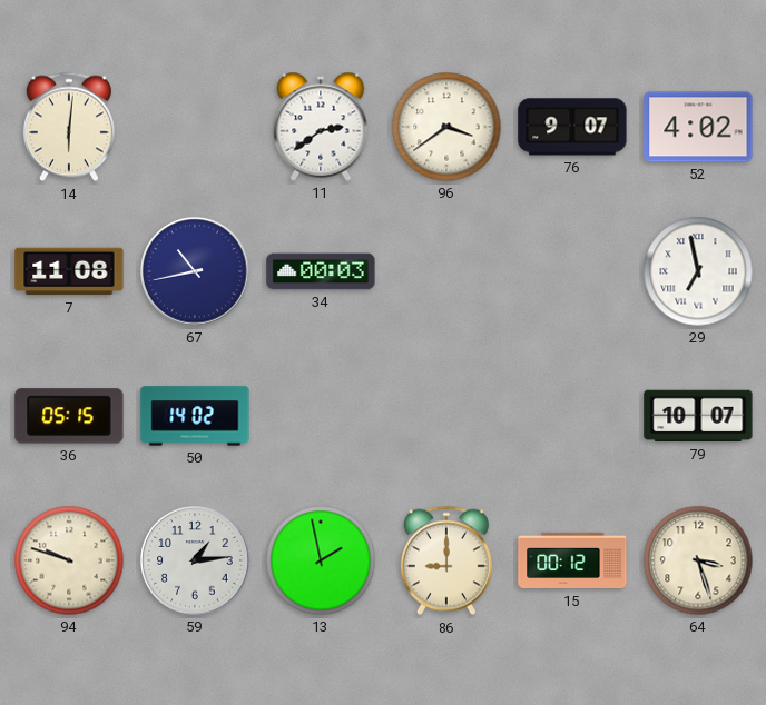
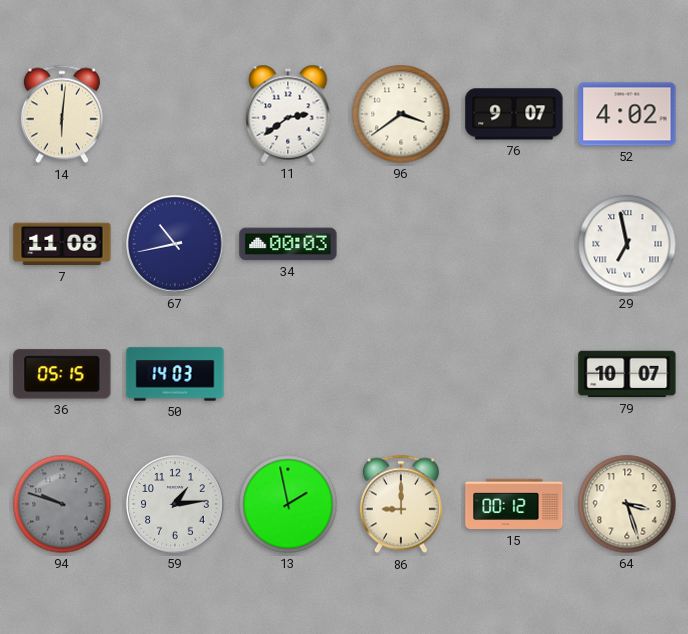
50: 14:02 -> 14:03 (175, 374)
94 dial: cream -> grey (62, 504)
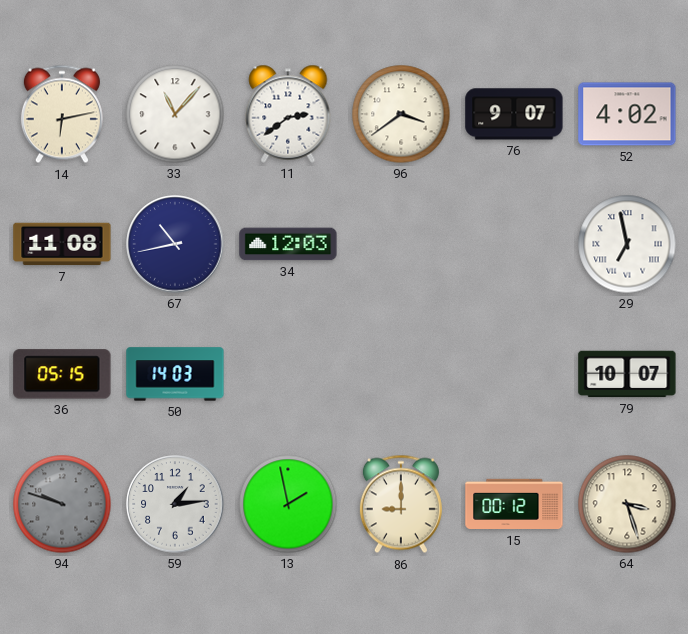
14: 6:01 -> 6:13 (62, 114)
33: none -> 11:07 (175, 114)
34: 00:03 -> 12:03 (288, 244)
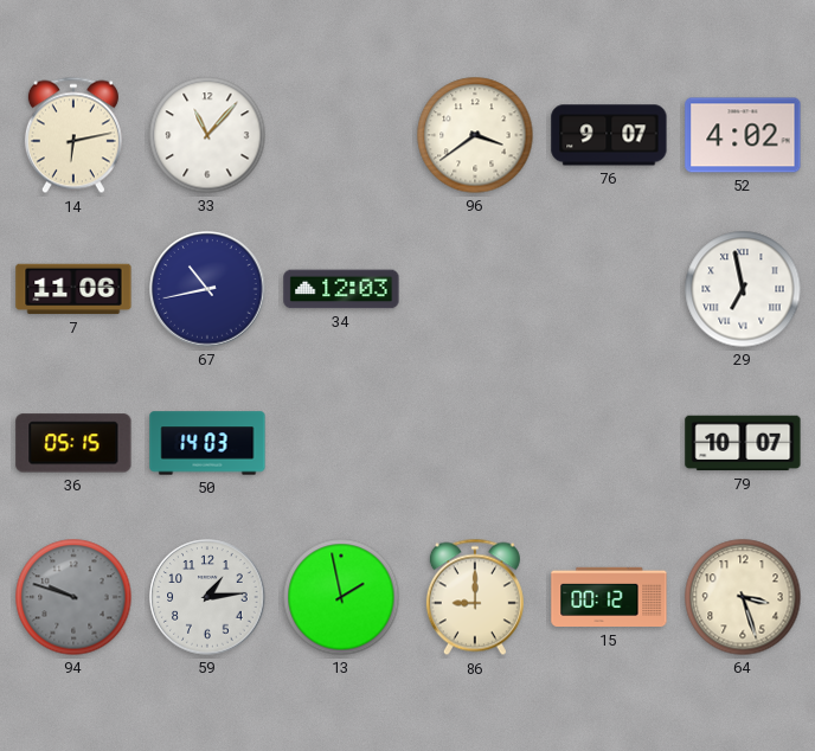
11: 2:39 -> none (288, 114)
7: 11:08 -> 11:06 (73, 289)
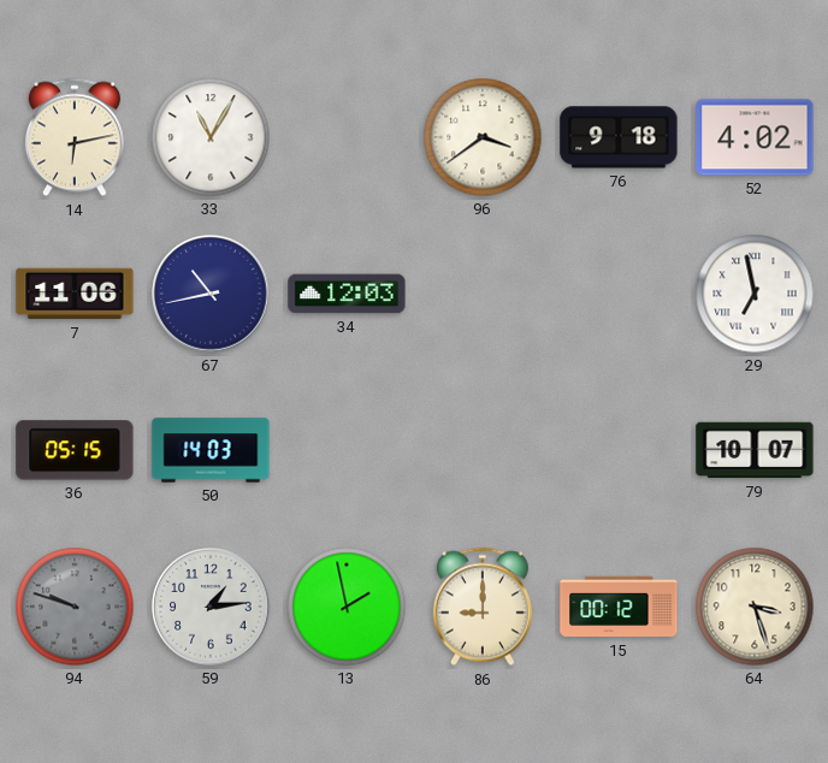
33: 11:07 -> 11:05 (211, 137)
76: 9:07 -> 9:18 (619, 137)
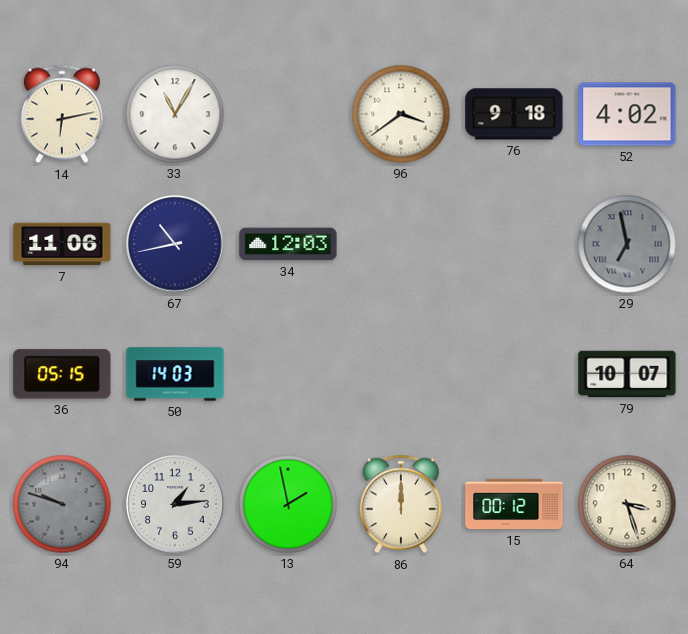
29 dial: white -> grey (627, 244)
86: 9:00 -> 12:00 (401, 504)
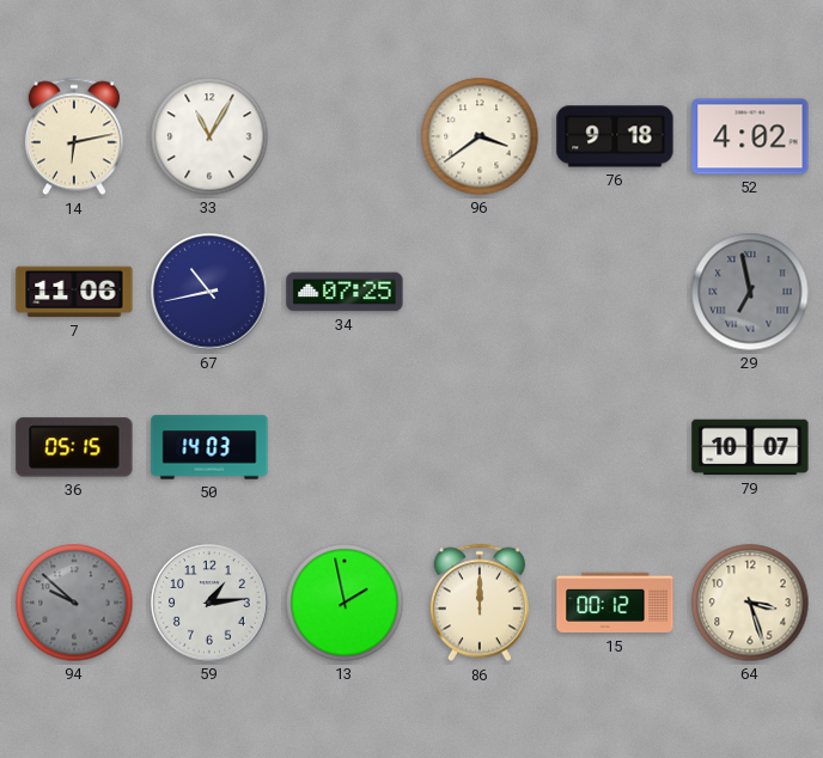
34: 12:03 -> 07:25 (345, 292)
94: 9:48 -> 9:52 (74, 603)
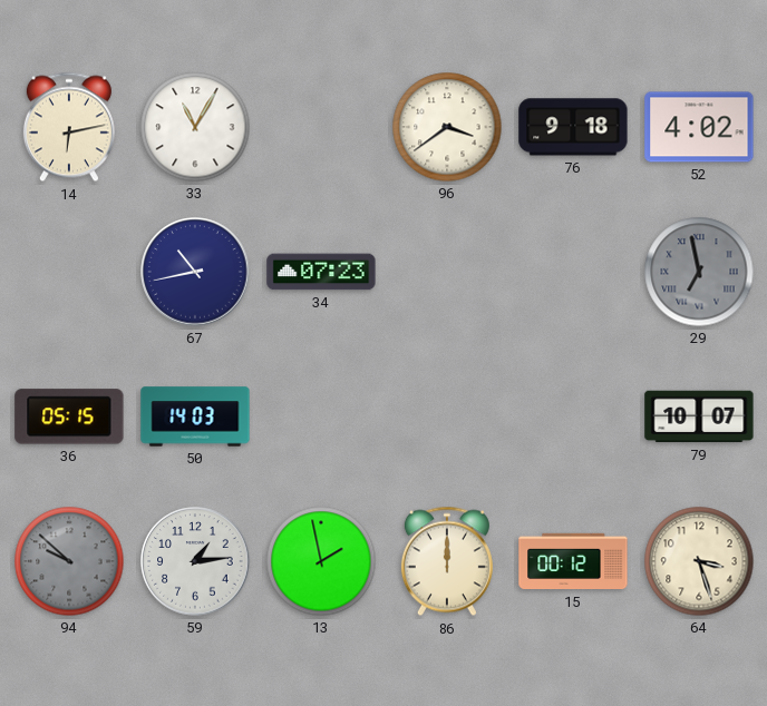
7: 11:06 -> none (74, 292)
34: 07:25 -> 07:23 (321, 272)
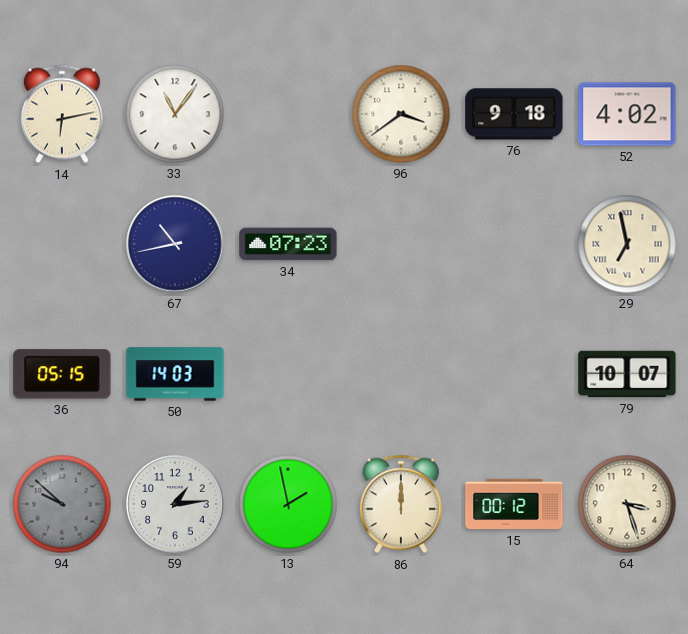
33: 11:05 -> 11:06 (175, 114)
29 dial: grey -> cream (627, 244)
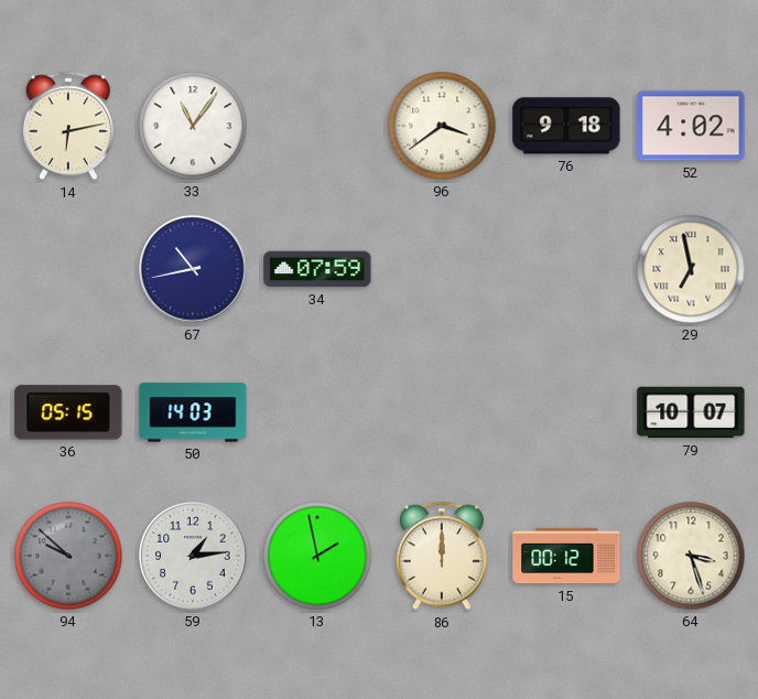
34: 07:23 -> 07:59 (317, 269)
